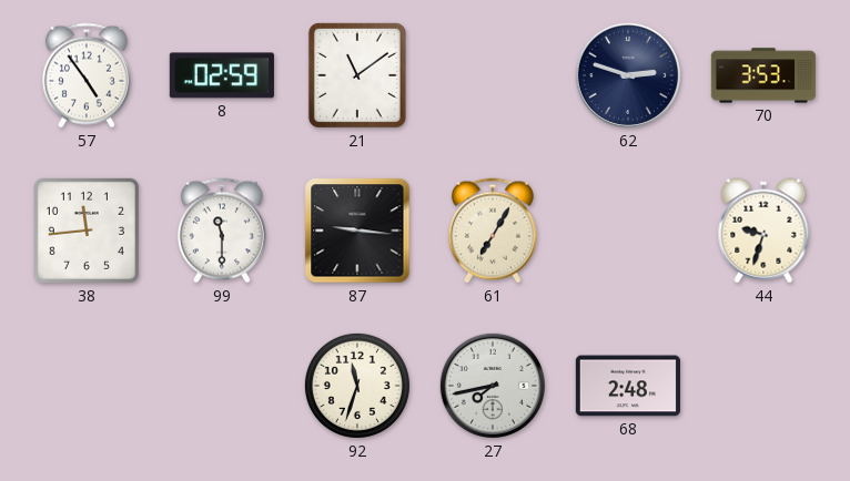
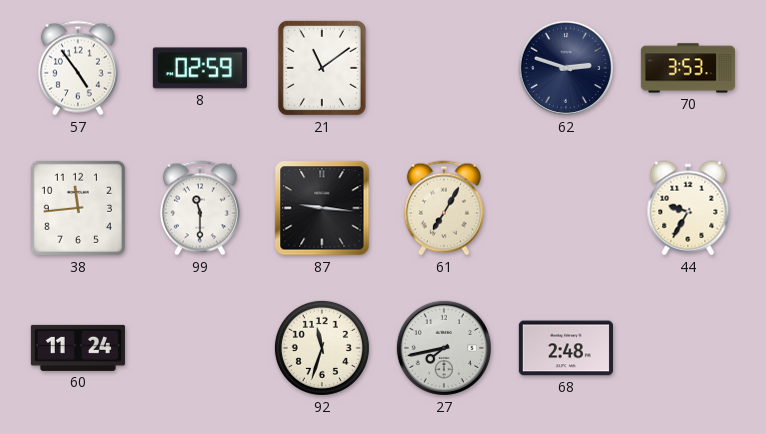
44: 9:33 -> 9:35 (688, 208)
60: none -> 11:24 (78, 348)
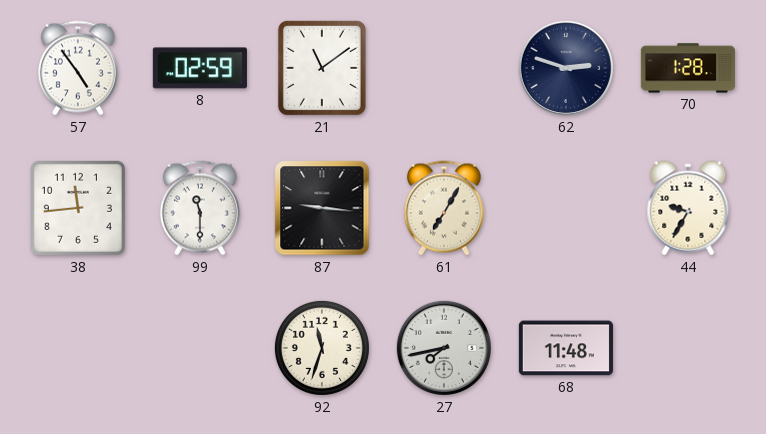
70: 3:53 -> 1:28 (688, 68)
60: 11:24 -> none (78, 348)
68: 2:48 -> 11:48 (566, 348)
